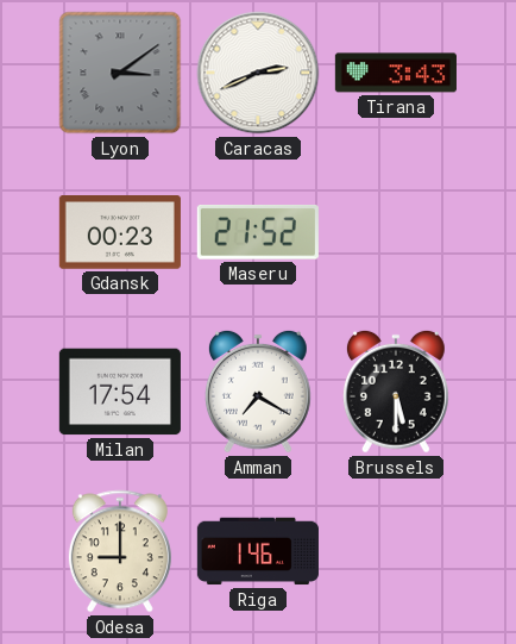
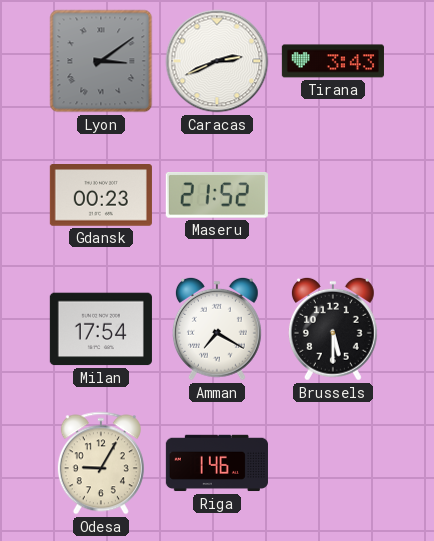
Odesa: 9:00 -> 9:05 (101, 463)
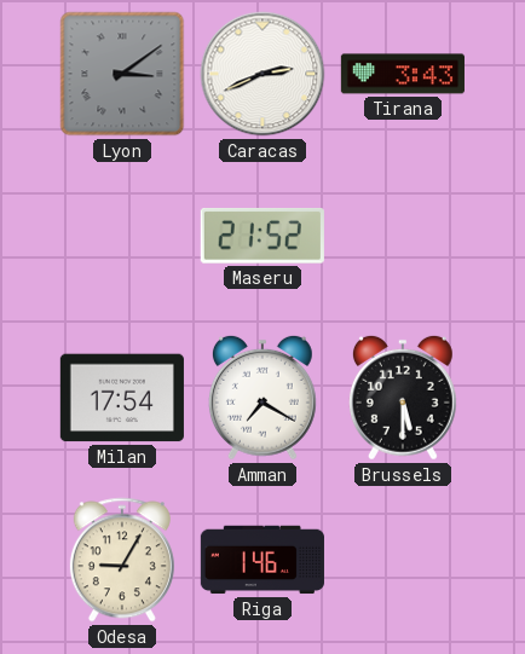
Gdansk: 00:23 -> none (101, 195)
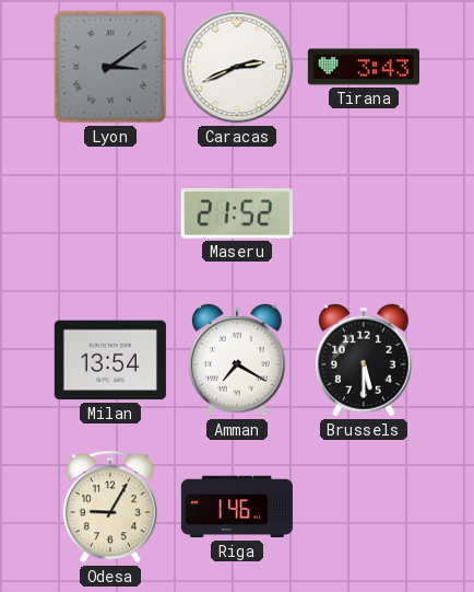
Milan: 17:54 -> 13:54 (110, 360)
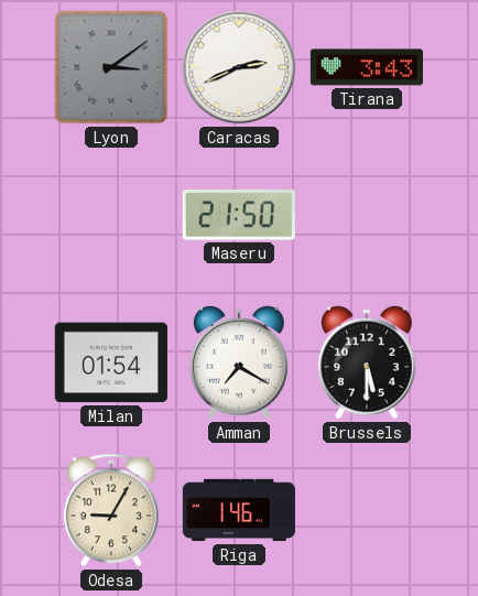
Maseru: 21:52 -> 21:50 (239, 216)
Milan: 13:54 -> 01:54 (111, 362)
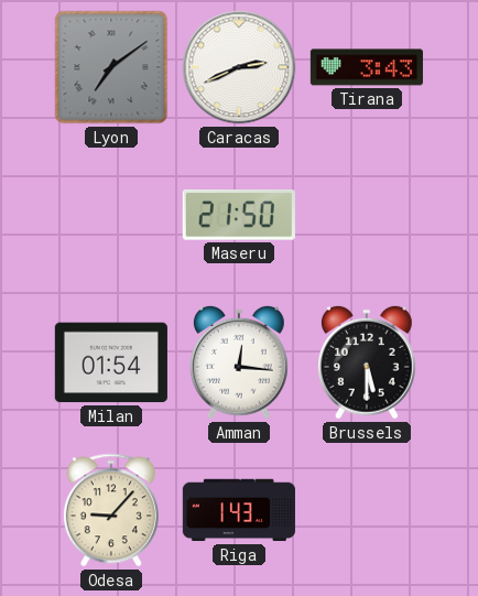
Lyon: 3:09 -> 7:09 (111, 67)
Amman: 7:20 -> 12:16 (239, 362)
Odesa: 9:05 -> 9:07 (111, 510)
Riga: 1:46 -> 1:43 (239, 510)
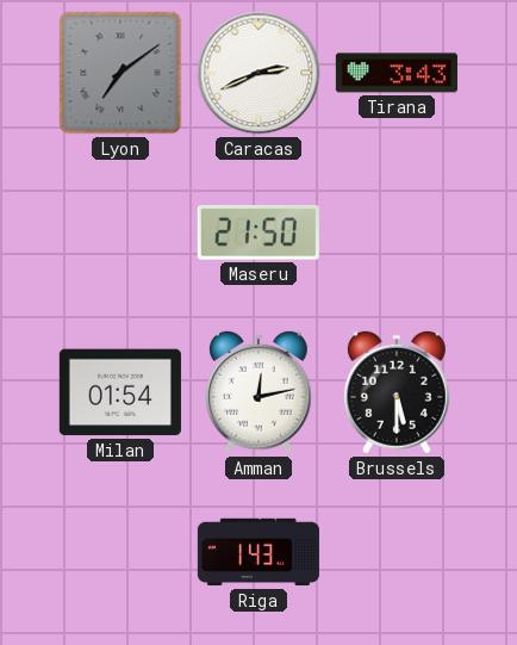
Amman: 12:16 -> 12:13 (258, 392)
Odesa: 9:07 -> none (111, 510)
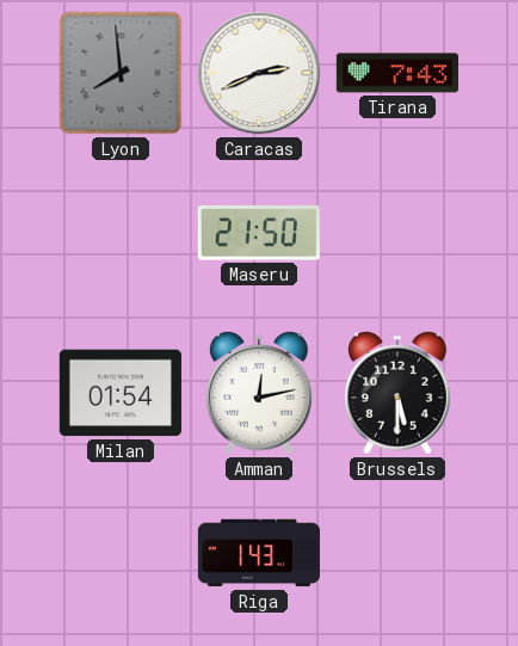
Lyon: 7:09 -> 7:59 (121, 73)
Tirana: 3:43 -> 7:43 (397, 73)
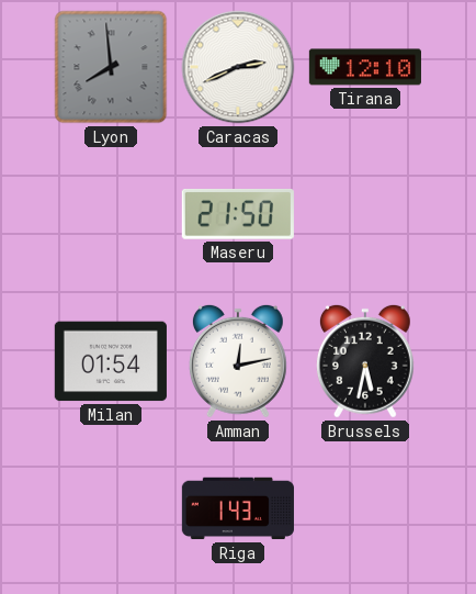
Tirana: 7:43 -> 12:10 (365, 67)
Brussels: 5:30 -> 5:32 (365, 361)
